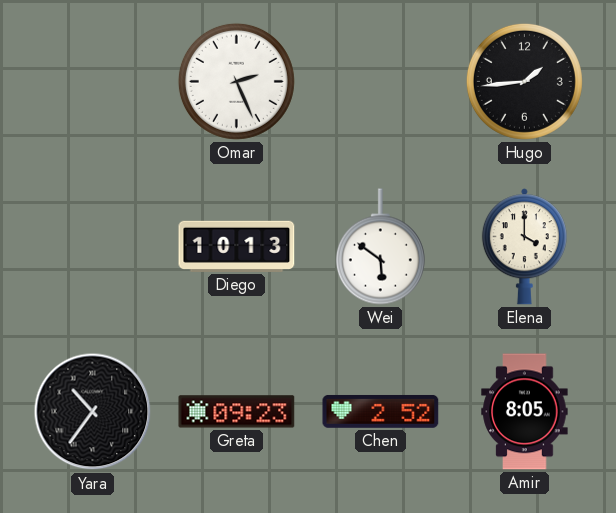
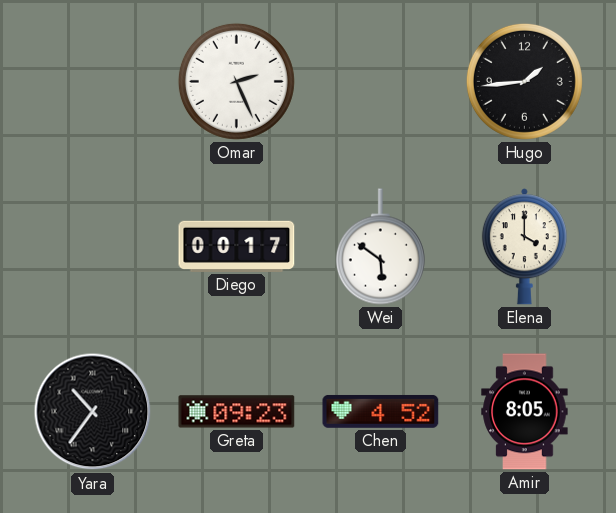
Diego: 10:13 -> 00:17 (237, 246)
Chen: 2:52 -> 4:52 (381, 411)
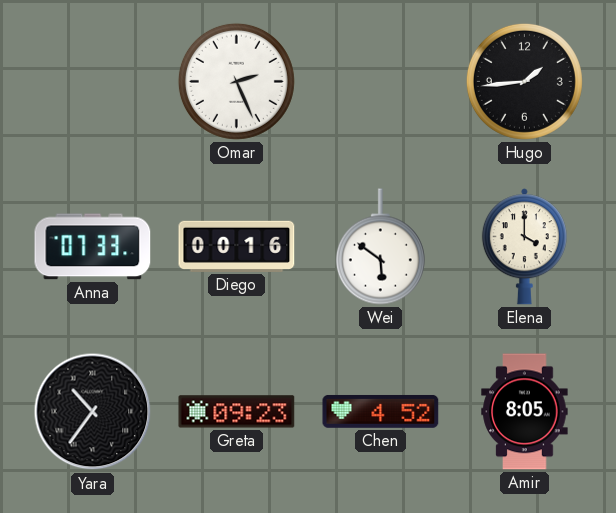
Anna: none -> 07:33 (93, 247)
Diego: 00:17 -> 00:16 (237, 246)
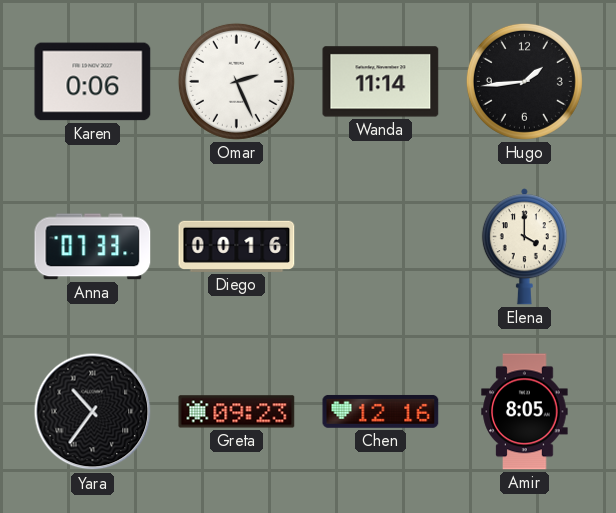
Karen: none -> 0:06 (93, 82)
Wanda: none -> 11:14 (381, 82)
Wei: 5:51 -> none (380, 247)
Chen: 4:52 -> 12:16 (381, 411)
